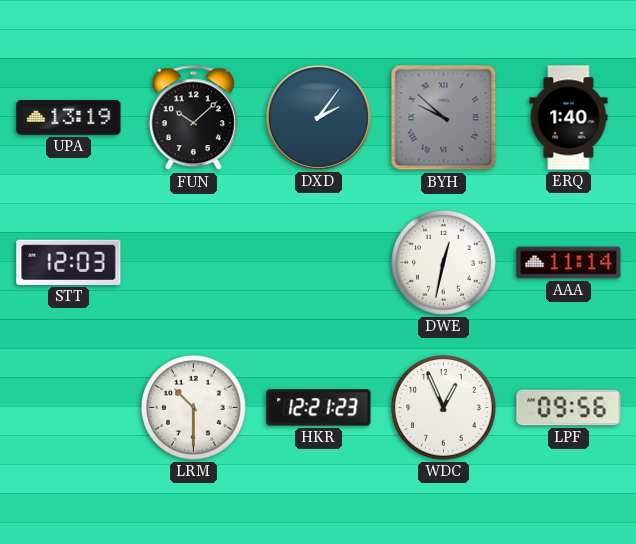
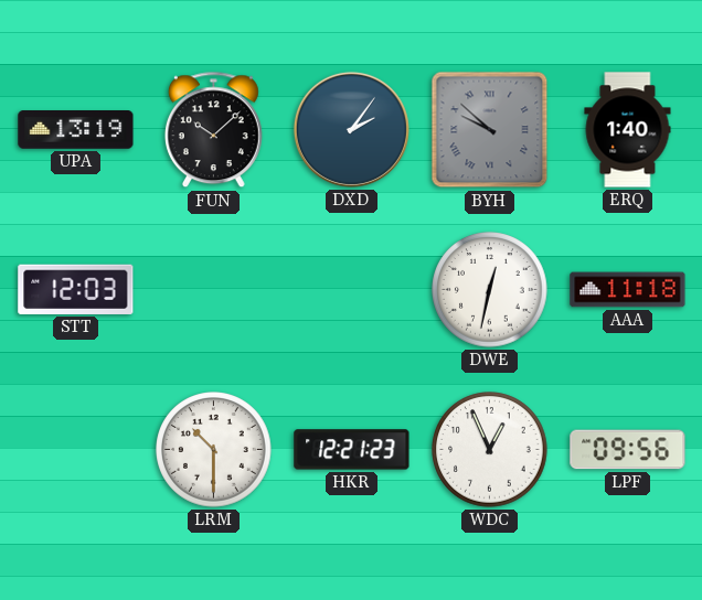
AAA: 11:14 -> 11:18 (628, 290)
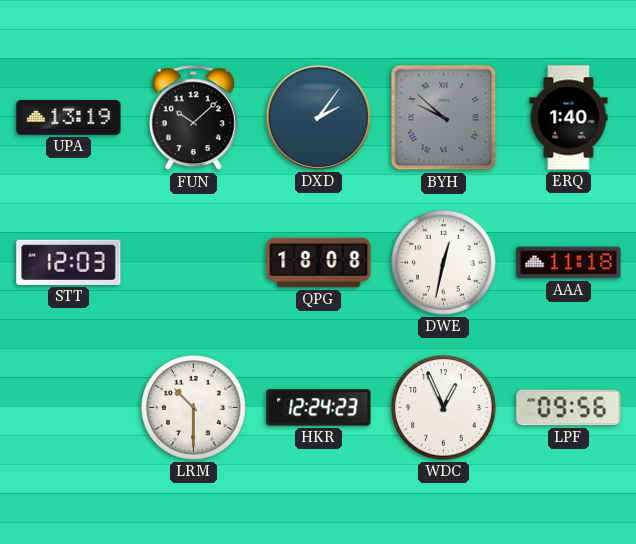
QPG: none -> 18:08 (319, 263)
HKR: 12:21 -> 12:24 (319, 408)
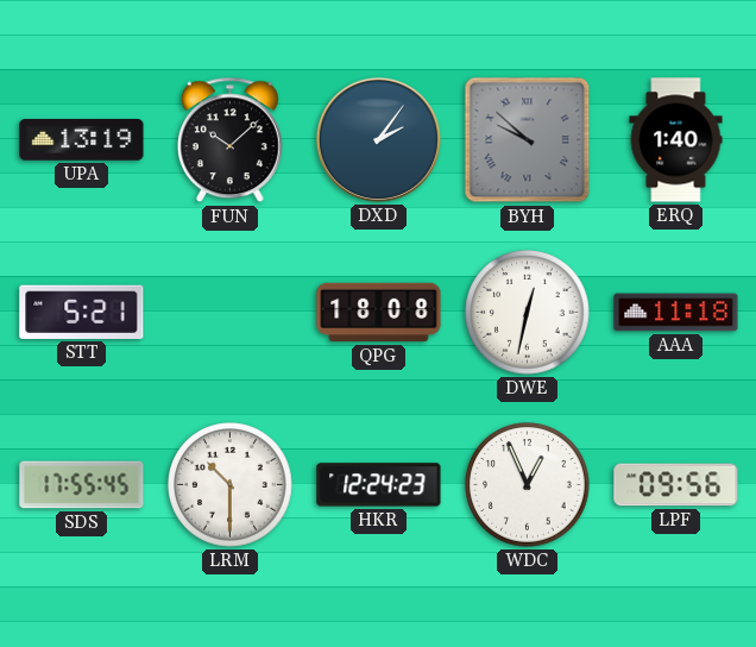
STT: 12:03 -> 5:21 (82, 312)
SDS: none -> 17:55 (82, 485)
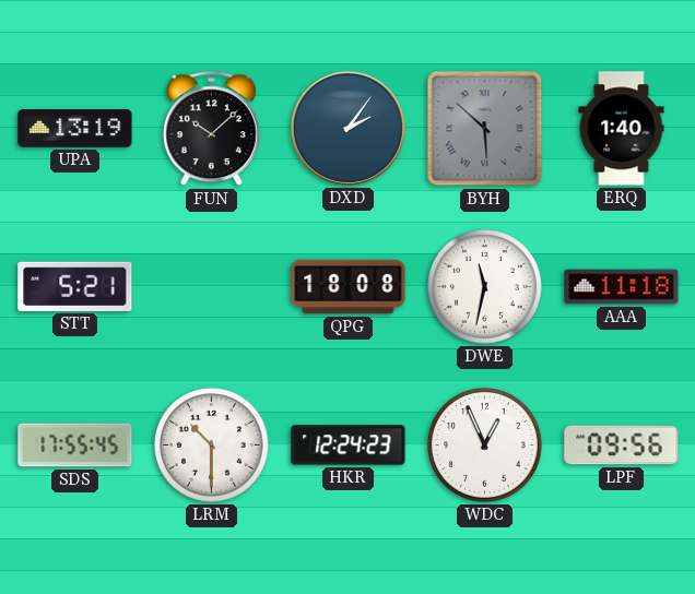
BYH: 9:52 -> 5:52 (485, 129)
DWE: 12:32 -> 11:32 (485, 287)
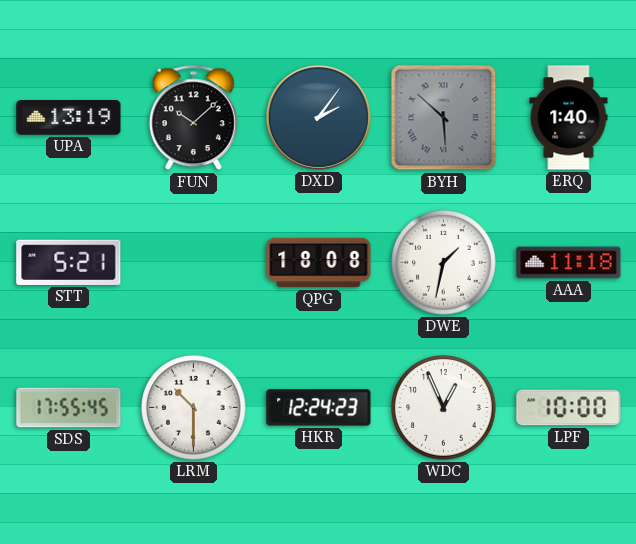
DWE: 11:32 -> 1:32 (444, 263)
LPF: 09:56 -> 10:00 (569, 408)
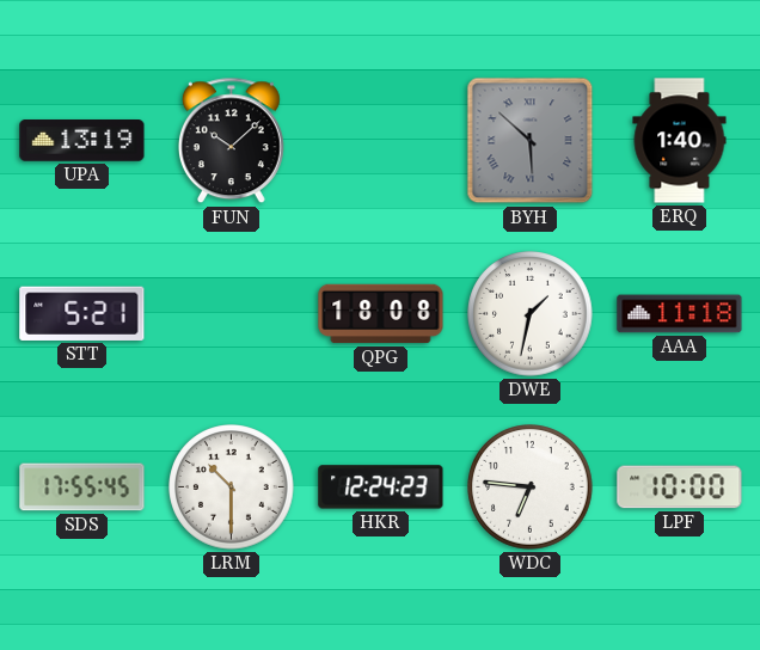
DXD: 2:06 -> none (318, 117)
WDC: 12:56 -> 6:46 (531, 487)
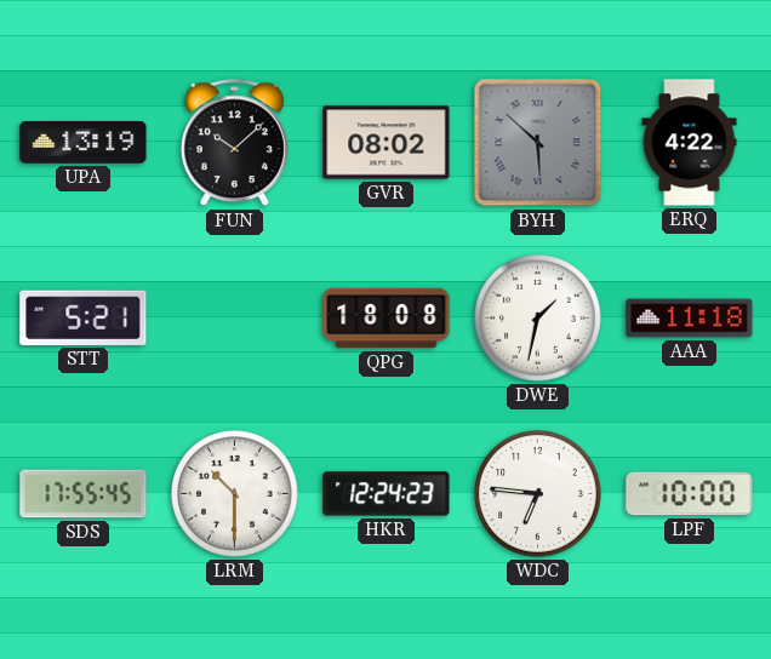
GVR: none -> 08:02 (387, 143)
ERQ: 1:40 -> 4:22 (690, 143)
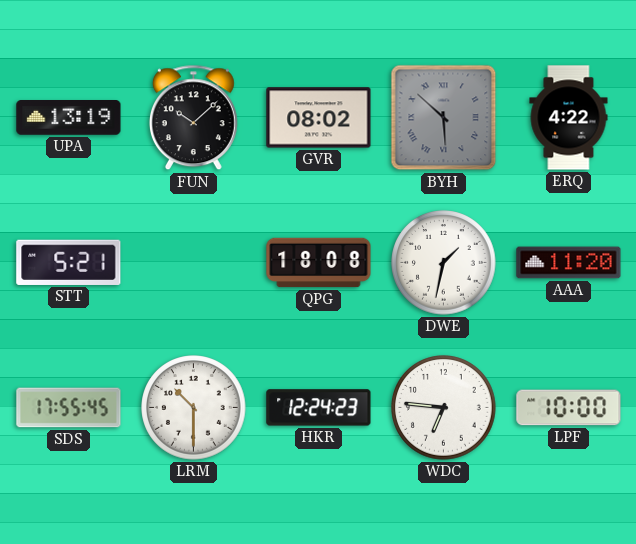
AAA: 11:18 -> 11:20 (569, 263)
